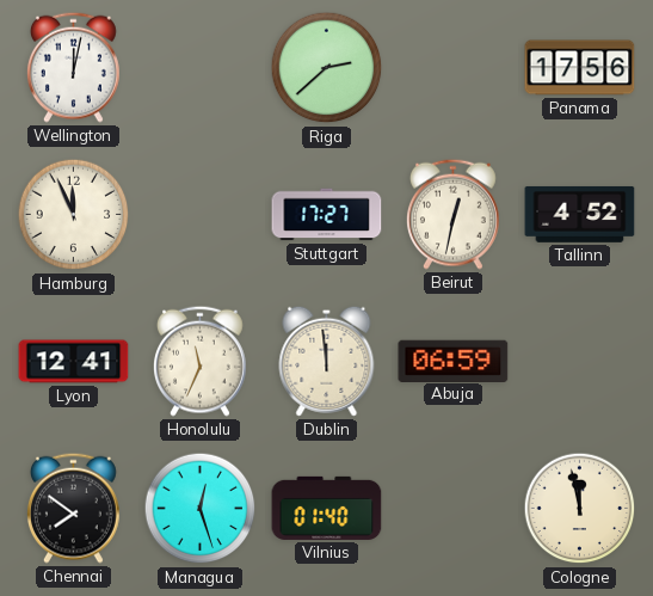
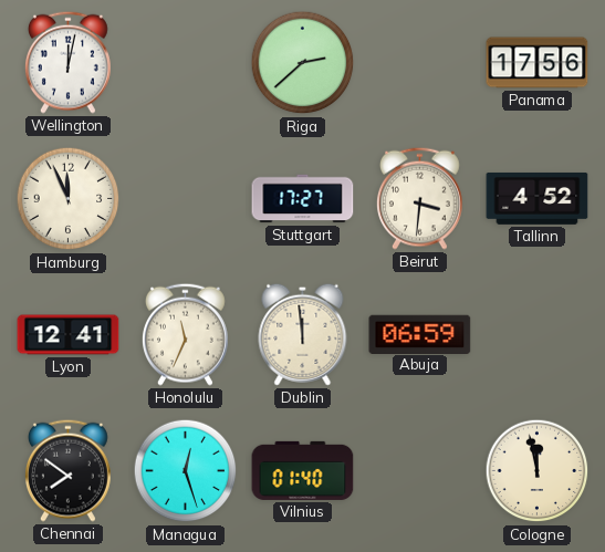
Beirut: 12:32 -> 3:31 (419, 198)
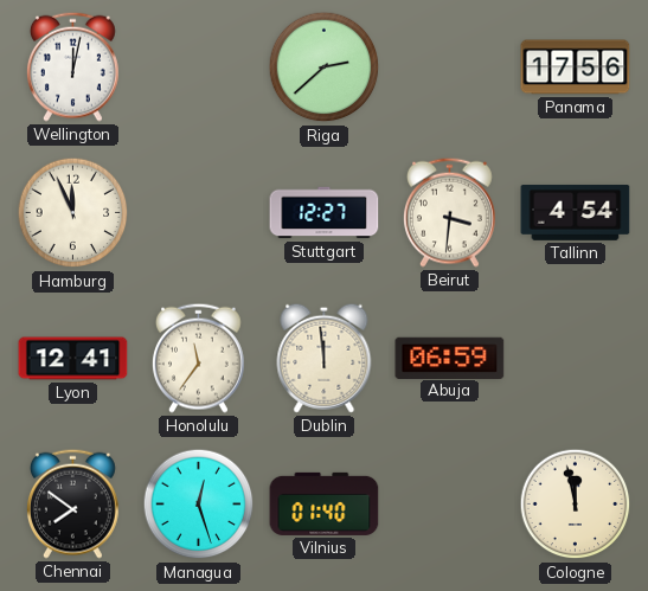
Stuttgart: 17:27 -> 12:27 (325, 213)
Tallinn: 4:52 -> 4:54 (576, 213)
Honolulu: 11:34 -> 11:36 (198, 358)
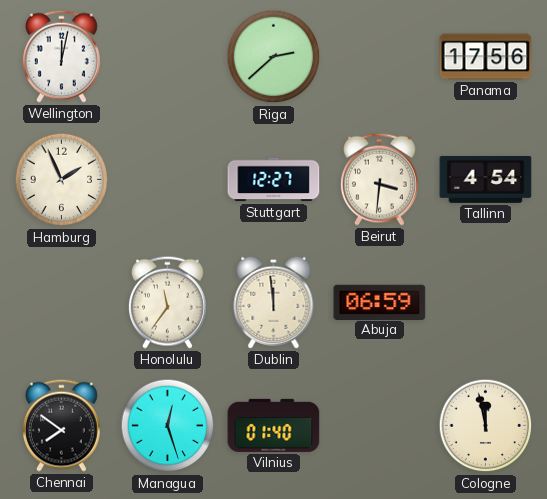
Hamburg: 11:56 -> 1:56 (62, 180)
Lyon: 12:41 -> none (73, 359)
